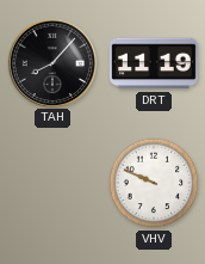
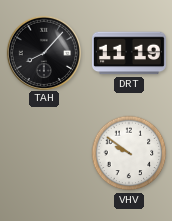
VHV: 9:49 -> 9:51 (129, 153)
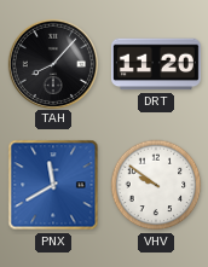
DRT: 11:19 -> 11:20 (156, 64)
PNX: none -> 11:40 (53, 185)
